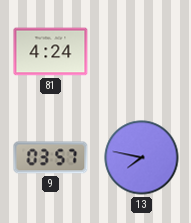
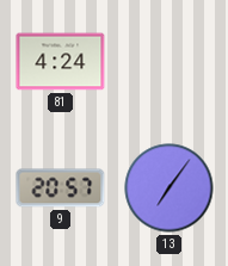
9: 03:57 -> 20:57 (61, 188)
13: 7:47 -> 7:06 (170, 188)
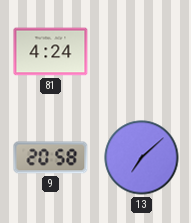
9: 20:57 -> 20:58 (51, 158)
13: 7:06 -> 7:08 (142, 158)
